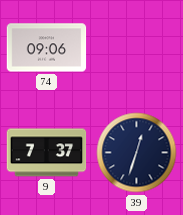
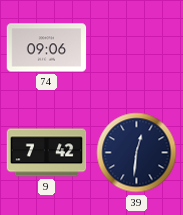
9: 7:37 -> 7:42 (47, 153)
39: 12:33 -> 12:31 (137, 153)
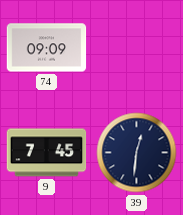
74: 09:06 -> 09:09 (47, 48)
9: 7:42 -> 7:45 (47, 153)
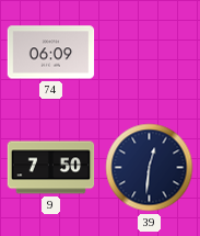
74: 09:09 -> 06:09 (51, 53)
9: 7:45 -> 7:50 (51, 168)
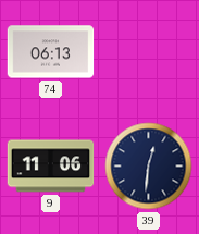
74: 06:09 -> 06:13 (51, 52)
9: 7:50 -> 11:06 (51, 167)
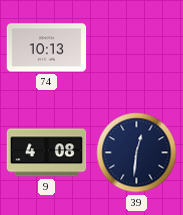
74: 06:13 -> 10:13 (47, 48)
9: 11:06 -> 4:08 (47, 153)
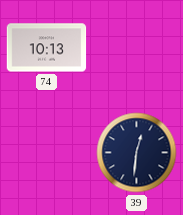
9: 4:08 -> none (47, 153)
